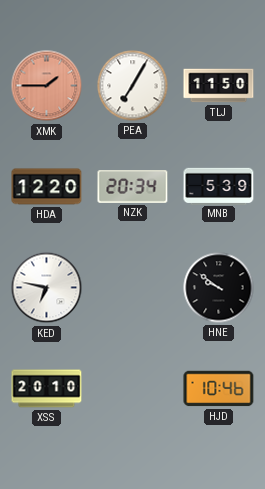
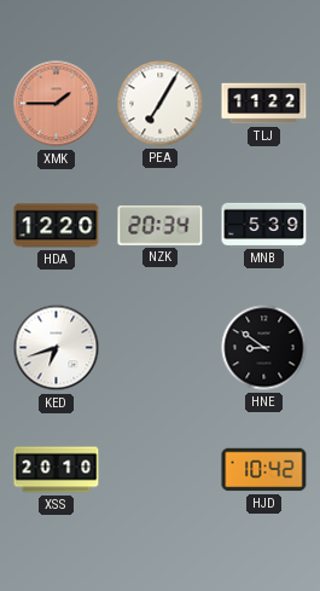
TLJ: 11:50 -> 11:22 (264, 104)
KED: 6:47 -> 6:42 (57, 348)
HNE: 9:51 -> 8:51 (264, 348)
HJD: 10:46 -> 10:42 (264, 470)
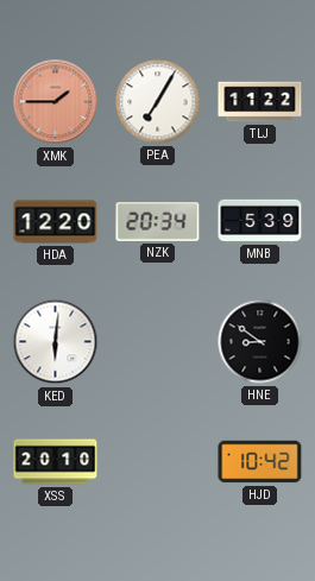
KED: 6:42 -> 6:01 (56, 342)
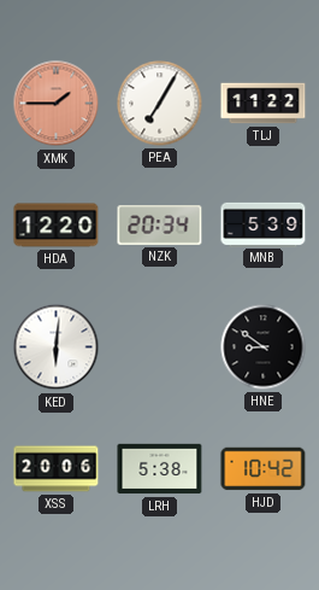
XSS: 20:10 -> 20:06 (57, 469)
LRH: none -> 5:38 (160, 469)
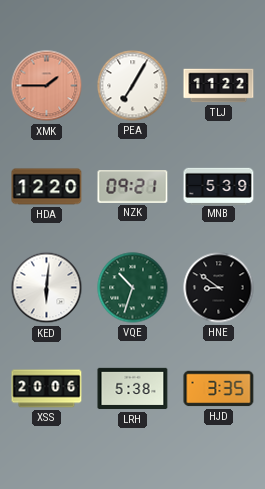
NZK: 20:34 -> 09:21 (133, 187)
VQE: none -> 10:33 (133, 288)
HJD: 10:42 -> 3:35 (219, 389)
